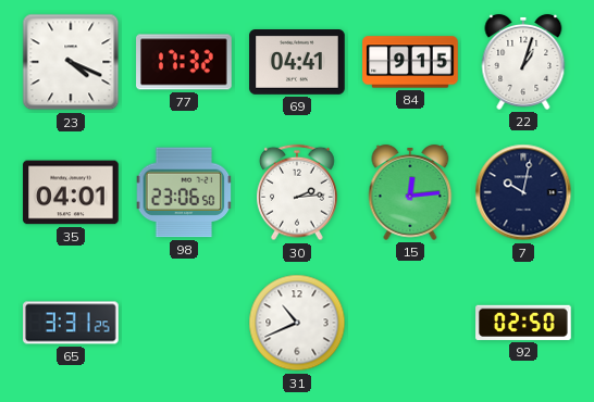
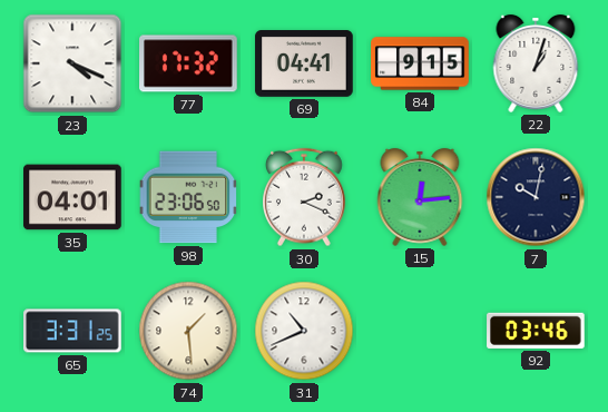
30: 2:14 -> 2:19 (305, 197)
74: none -> 1:29 (188, 331)
92: 02:50 -> 03:46 (536, 331)
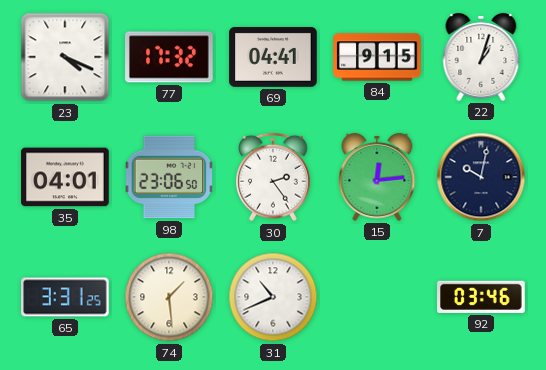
30: 2:19 -> 2:24 (274, 177)
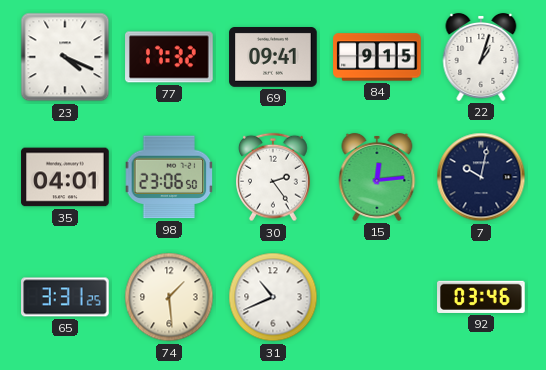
69: 04:41 -> 09:41 (273, 58)
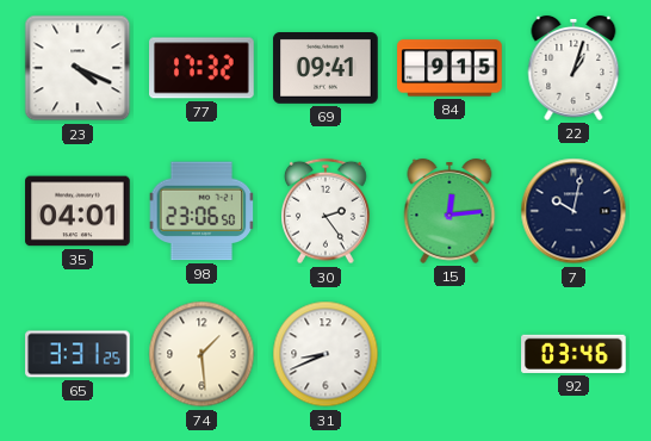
31: 10:41 -> 8:41 (325, 354)
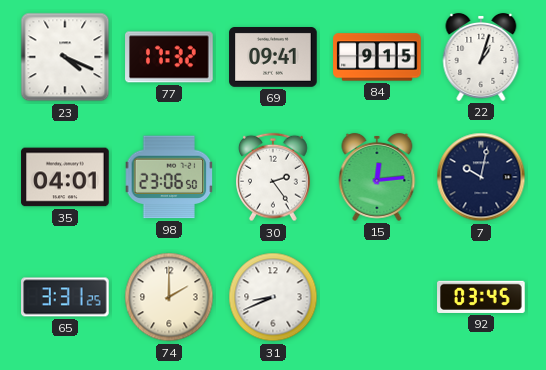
74: 1:29 -> 2:00 (169, 297)
92: 03:46 -> 03:45 (481, 297)
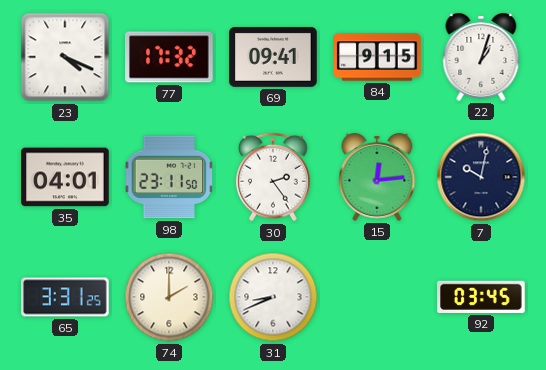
98: 23:06 -> 23:11 (169, 177)
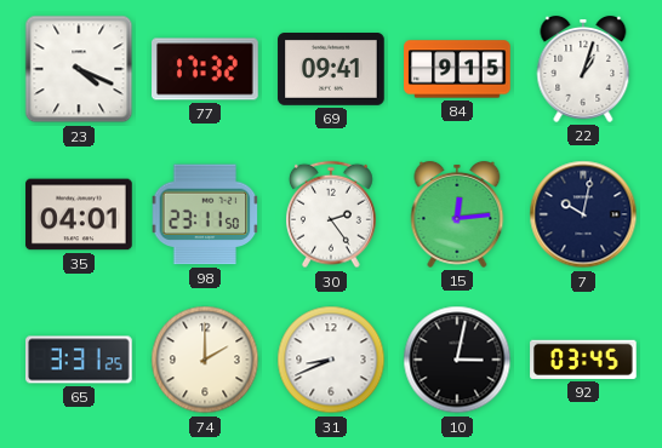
10: none -> 3:02 (457, 360)
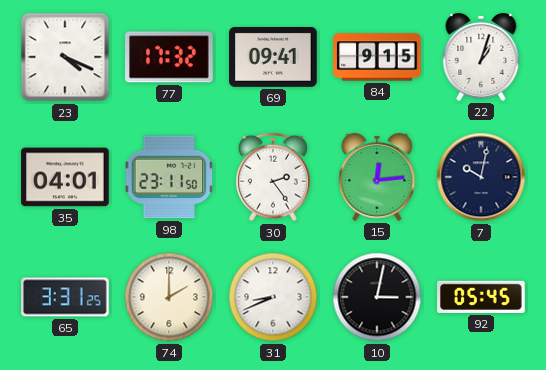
92: 03:45 -> 05:45 (481, 297)
